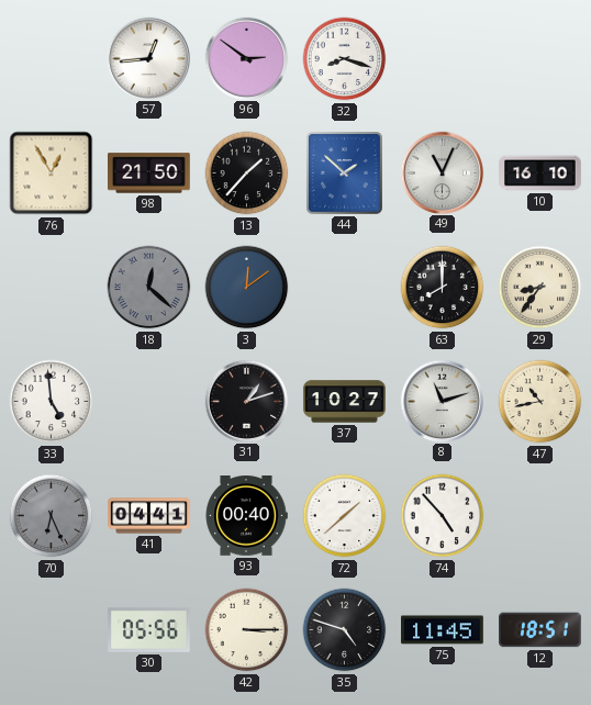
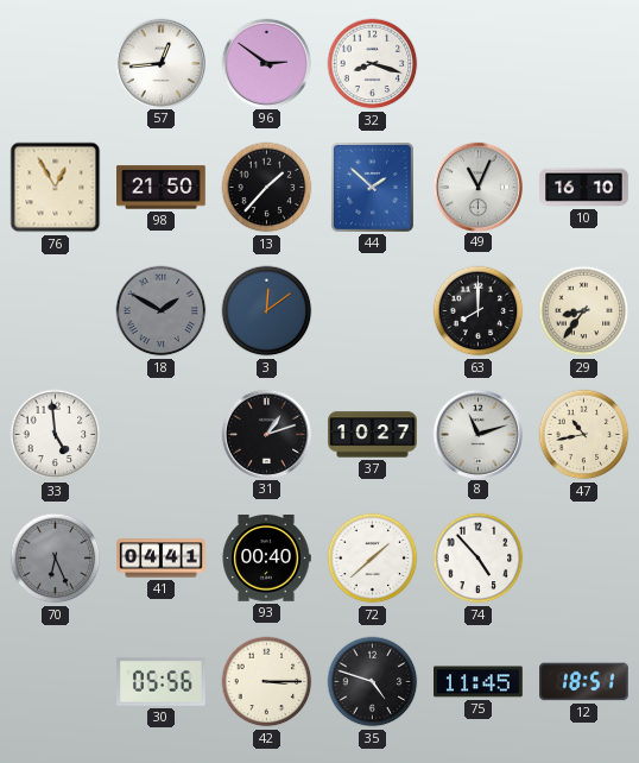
18: 12:22 -> 1:50 (162, 311)
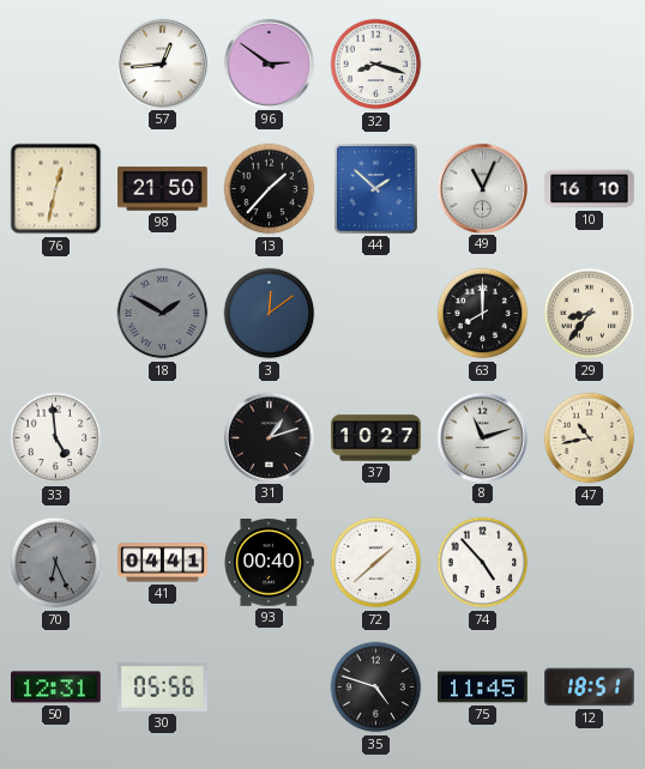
76: 12:55 -> 12:32 (56, 189)
50: none -> 12:31 (56, 688)
42: 3:15 -> none (267, 682)
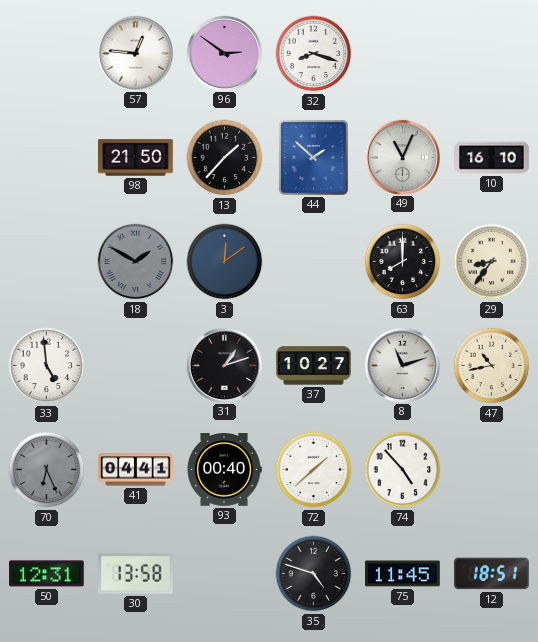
57: 12:44 -> 12:46 (135, 53)
76: 12:32 -> none (56, 189)
30: 05:56 -> 13:58 (136, 574)
